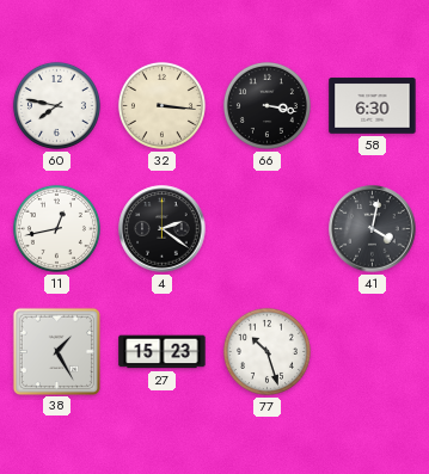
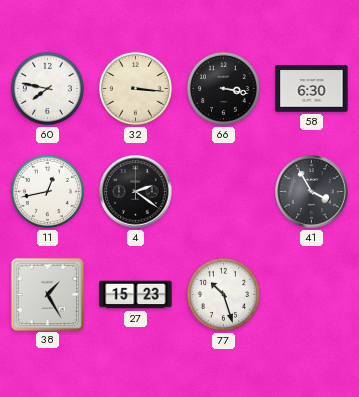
41: 4:02 -> 3:55 (312, 192)
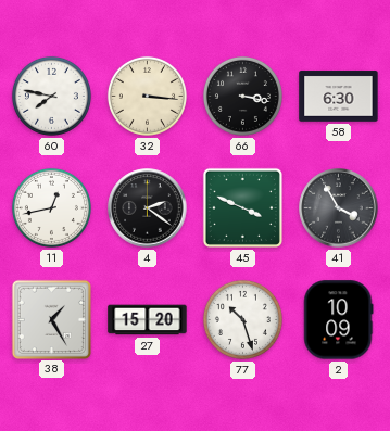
45: none -> 3:49 (242, 207)
27: 15:23 -> 15:20 (148, 320)
2: none -> 10:09 (339, 320)
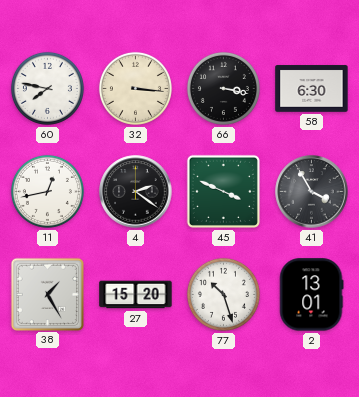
2: 10:09 -> 13:01 (312, 295)
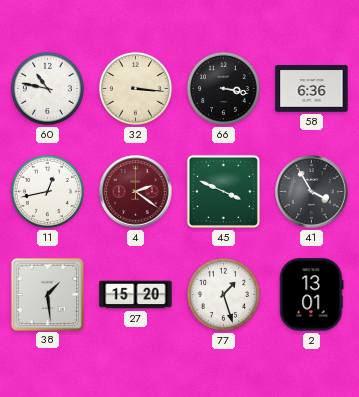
60: 7:47 -> 10:47 (47, 88)
58: 6:30 -> 6:36 (312, 89)
4 dial: black -> burgundy (136, 192)
38: 1:25 -> 1:29 (47, 294)
77: 10:27 -> 1:27 (223, 294)
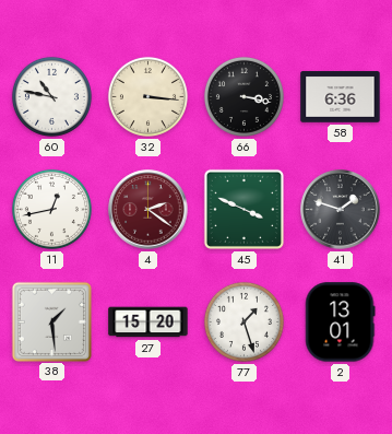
41: 3:55 -> 1:48 (341, 210)
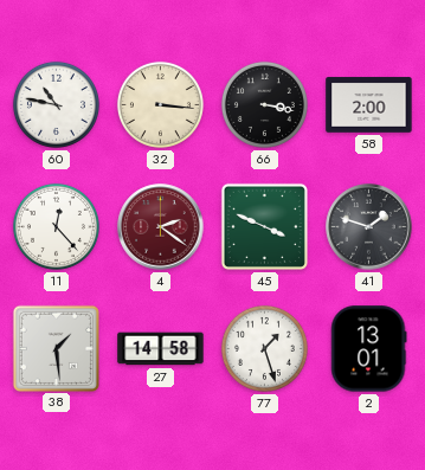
58: 6:36 -> 2:00 (369, 105)
11: 12:43 -> 12:23 (56, 226)
27: 15:20 -> 14:58 (161, 349)
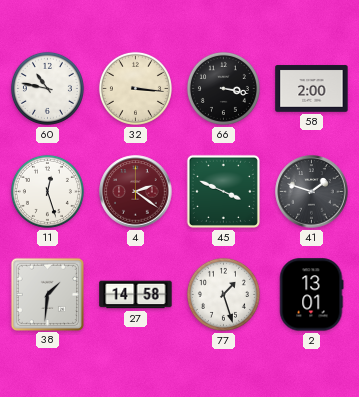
11: 12:23 -> 12:27 (47, 191)
38: 1:29 -> 1:31 (47, 294)
